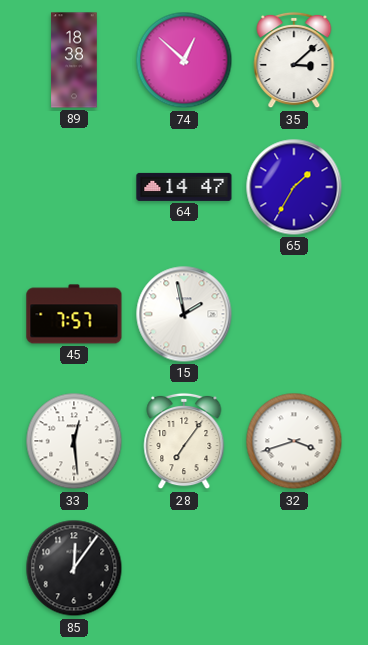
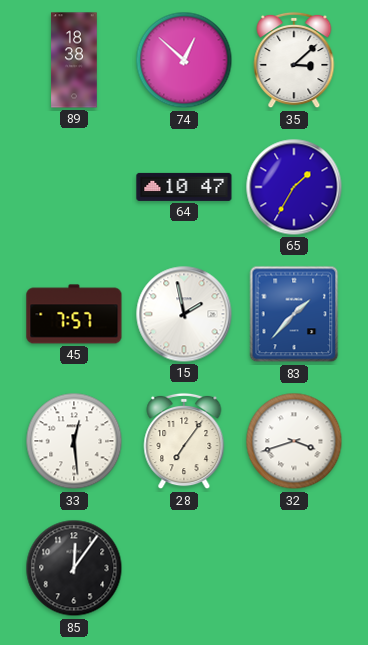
64: 14:47 -> 10:47 (184, 187)
83: none -> 1:37 (294, 314)
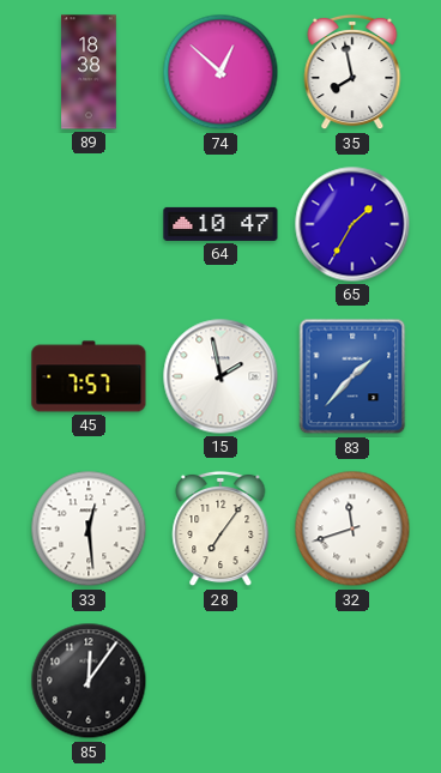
35: 3:08 -> 7:58 (352, 72)
32: 3:42 -> 11:42 (352, 529)
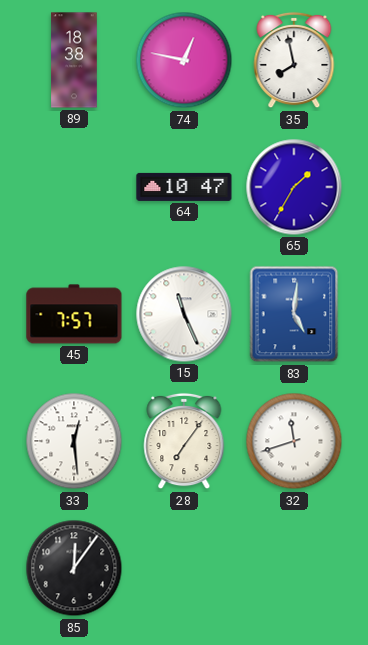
74: 12:52 -> 12:47 (184, 60)
15: 1:58 -> 11:26 (184, 314)
83: 1:37 -> 5:01 (294, 314)
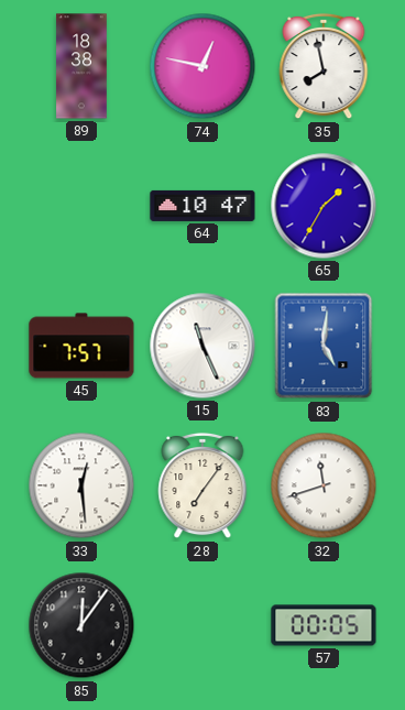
57: none -> 00:05 (324, 625)
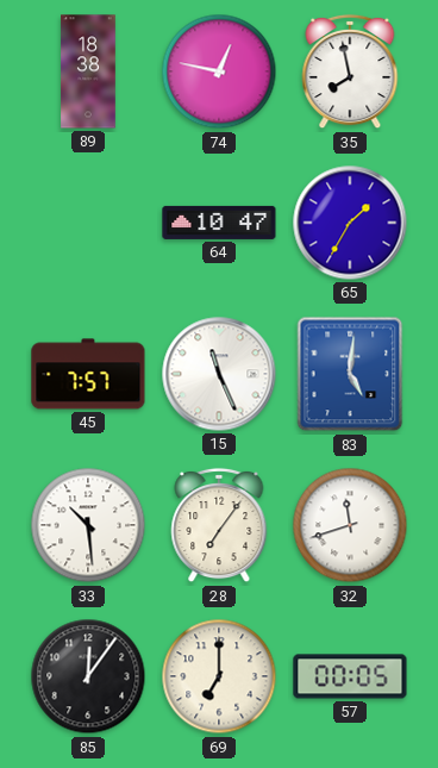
33: 12:29 -> 10:29 (88, 525)
69: none -> 7:00 (219, 676)
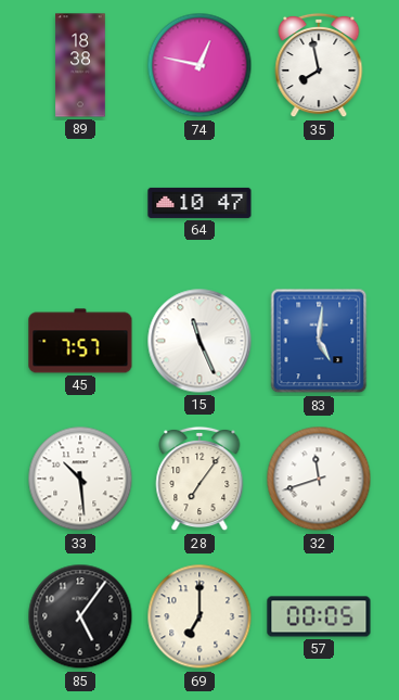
65: 1:35 -> none (350, 223)
85: 12:06 -> 5:06 (80, 616)
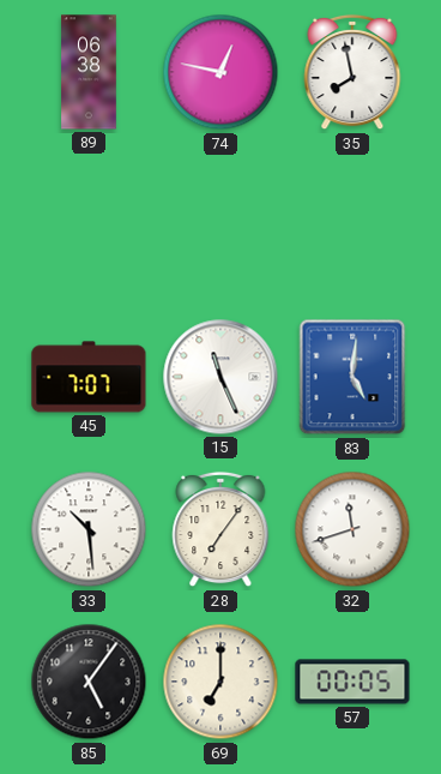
89: 18:38 -> 06:38 (89, 72)
64: 10:47 -> none (200, 203)
45: 7:57 -> 7:07 (89, 377)
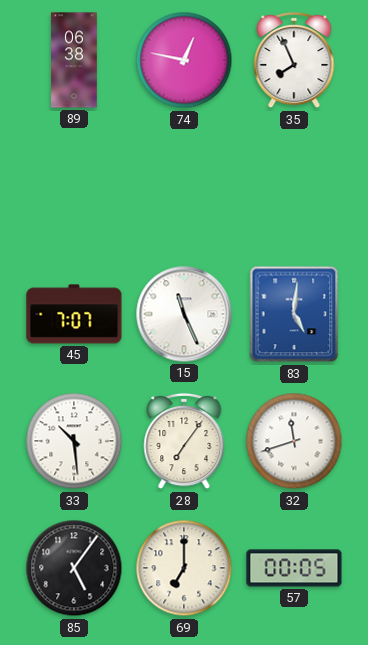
35: 7:58 -> 7:56 (294, 60)
